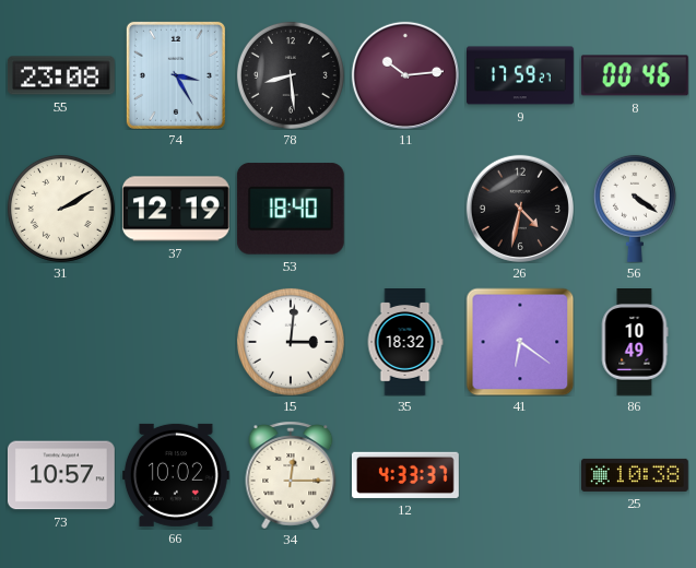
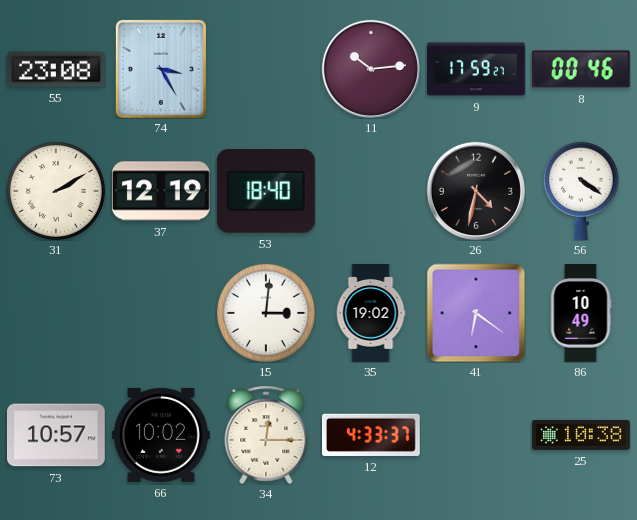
78: 8:29 -> none (291, 75)
35: 18:32 -> 19:02 (371, 314)
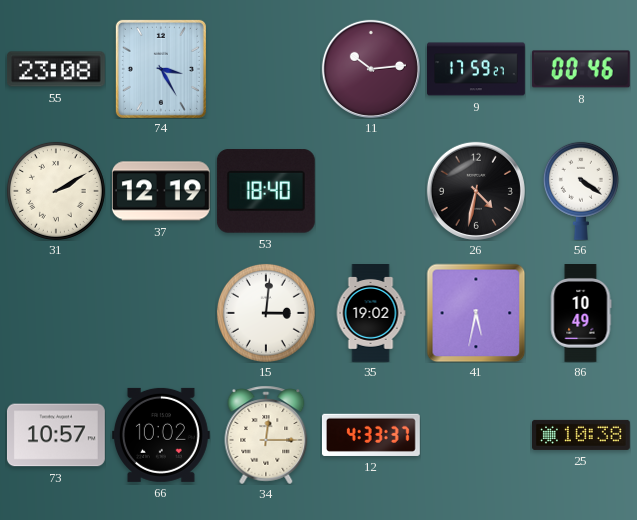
41: 6:21 -> 5:32 (476, 313)
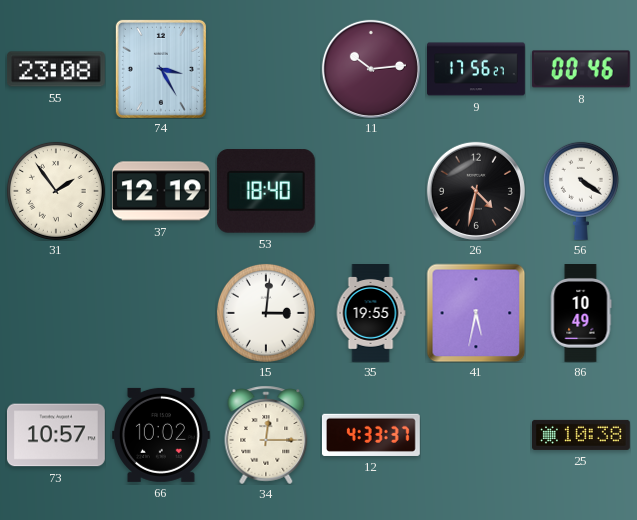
9: 17:59 -> 17:56 (477, 69)
31: 2:10 -> 1:54 (56, 191)
35: 19:02 -> 19:55 (371, 314)
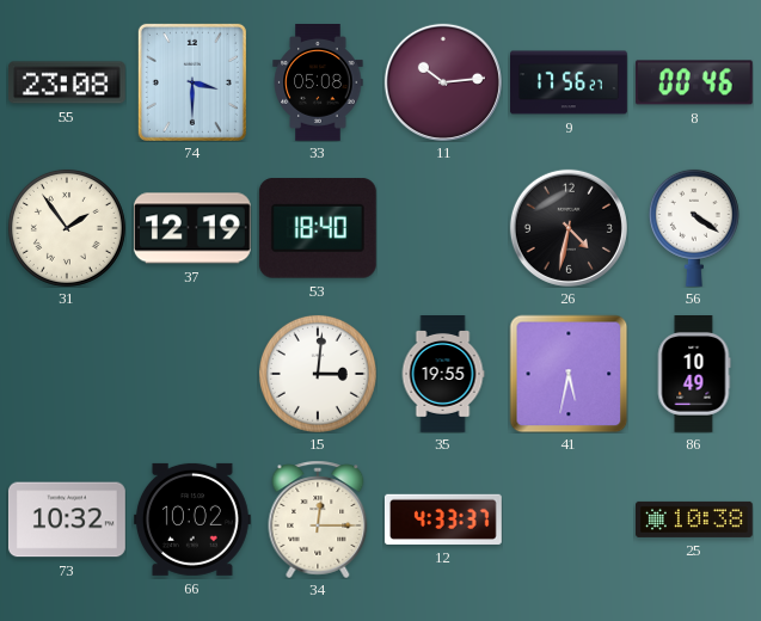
74: 3:25 -> 3:30 (192, 82)
33: none -> 05:08 (318, 84)
73: 10:57 -> 10:32 (67, 519)
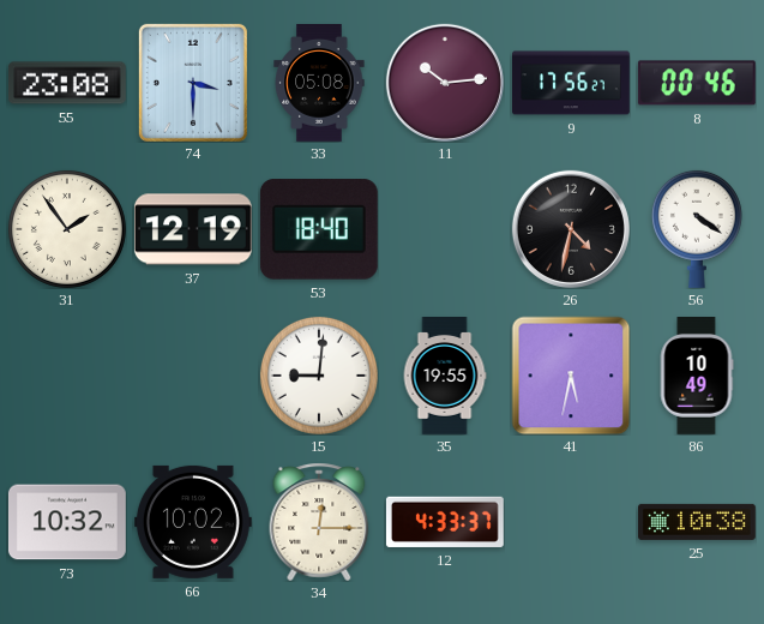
15: 3:01 -> 9:01 (319, 376)
